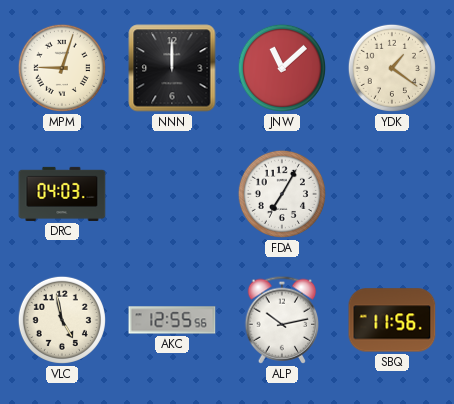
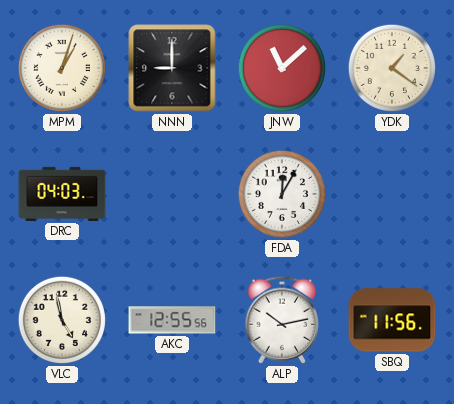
MPM: 9:03 -> 1:03 (62, 68)
NNN: 12:00 -> 9:00 (172, 68)
FDA: 7:05 -> 12:05 (282, 194)
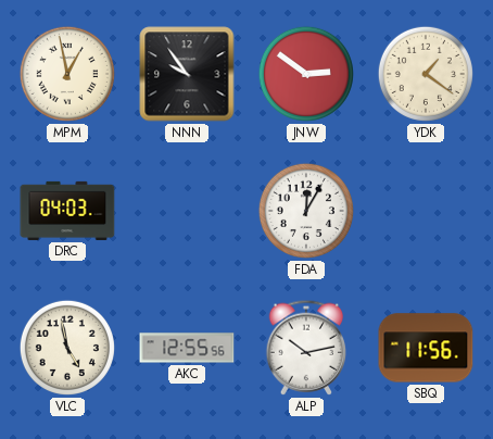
MPM: 1:03 -> 12:58 (67, 74)
NNN: 9:00 -> 9:54 (187, 74)
JNW: 11:08 -> 2:51 (306, 74)
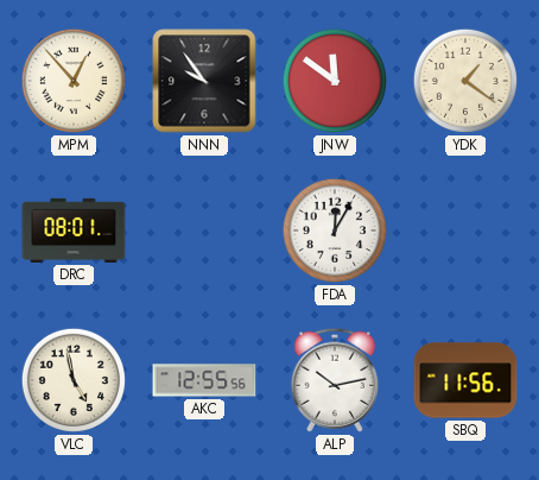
MPM: 12:58 -> 12:53 (74, 81)
JNW: 2:51 -> 11:51 (335, 81)
DRC: 04:03 -> 08:01 (74, 230)
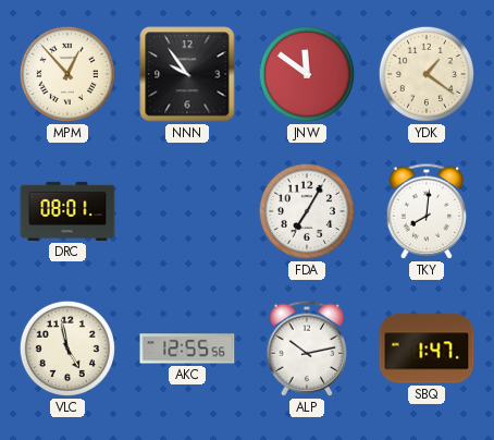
FDA: 12:05 -> 7:05 (307, 211)
TKY: none -> 8:01 (427, 211)
SBQ: 11:56 -> 1:47 (427, 349)
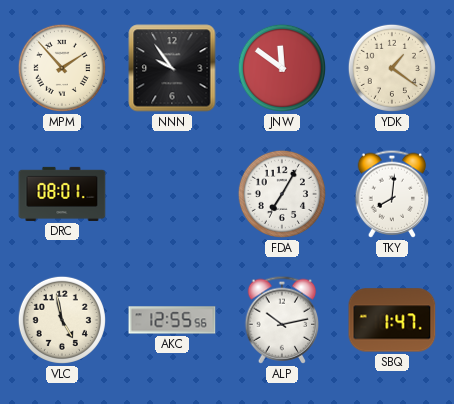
MPM: 12:53 -> 1:53 (62, 68)
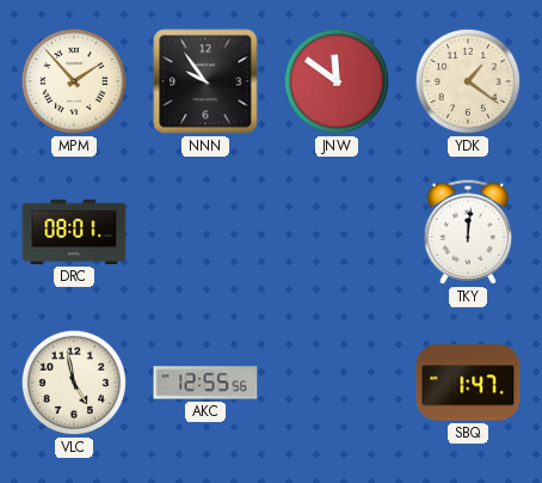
FDA: 7:05 -> none (282, 194)
TKY: 8:01 -> 12:01 (468, 232)
ALP: 10:13 -> none (282, 320)
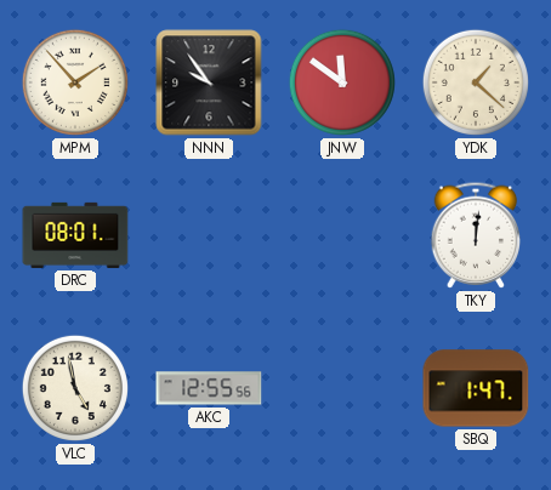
YDK: 1:21 -> 1:22 (476, 82)
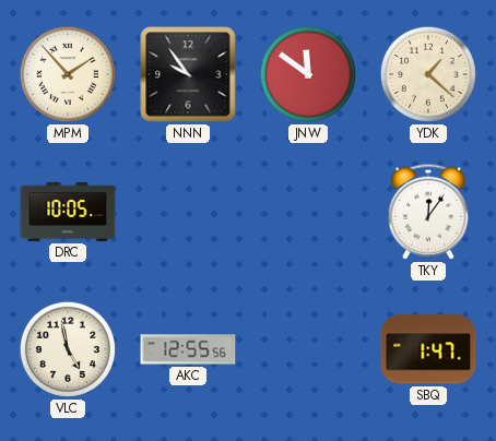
DRC: 08:01 -> 10:05 (68, 212)
TKY: 12:01 -> 12:06 (428, 212)
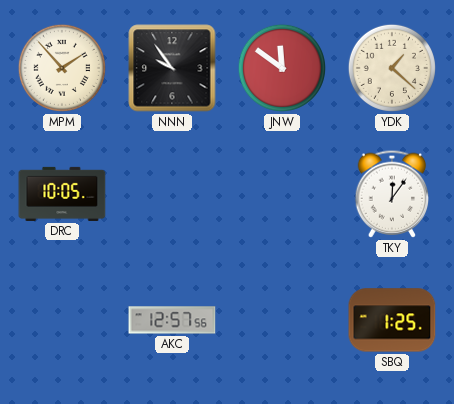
VLC: 4:58 -> none (68, 349)
AKC: 12:55 -> 12:57 (172, 320)
SBQ: 1:47 -> 1:25 (392, 320)
